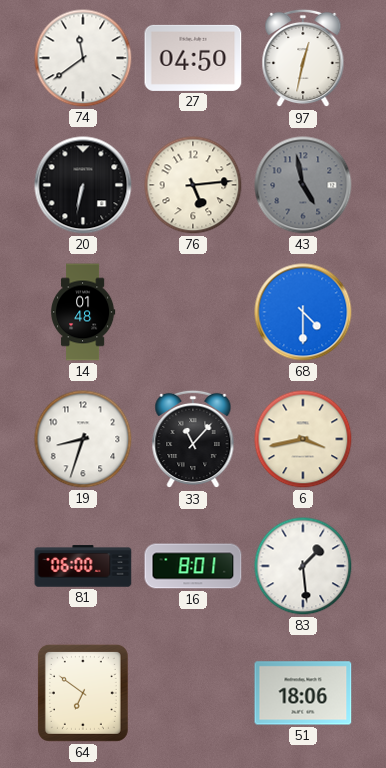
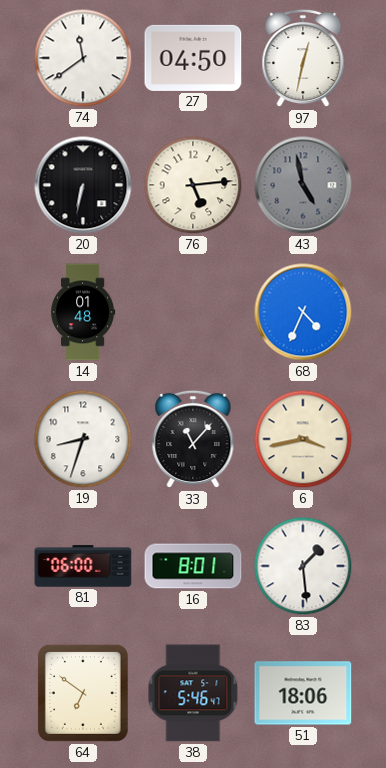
68: 4:30 -> 4:34 (303, 312)
38: none -> 5:46 (193, 693)
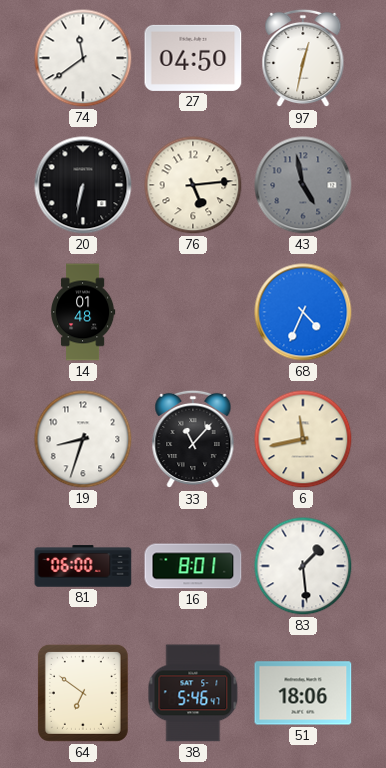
6: 3:43 -> 11:43 (303, 439)
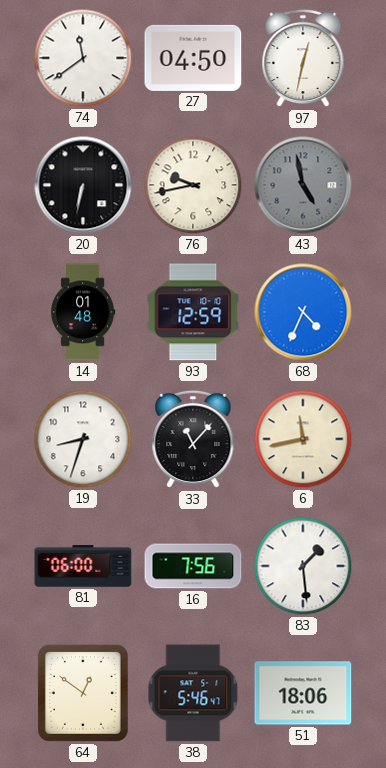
76: 5:14 -> 9:43 (193, 185)
93: none -> 12:59 (193, 312)
16: 8:01 -> 7:56 (193, 566)
64: 6:51 -> 12:51 (83, 693)
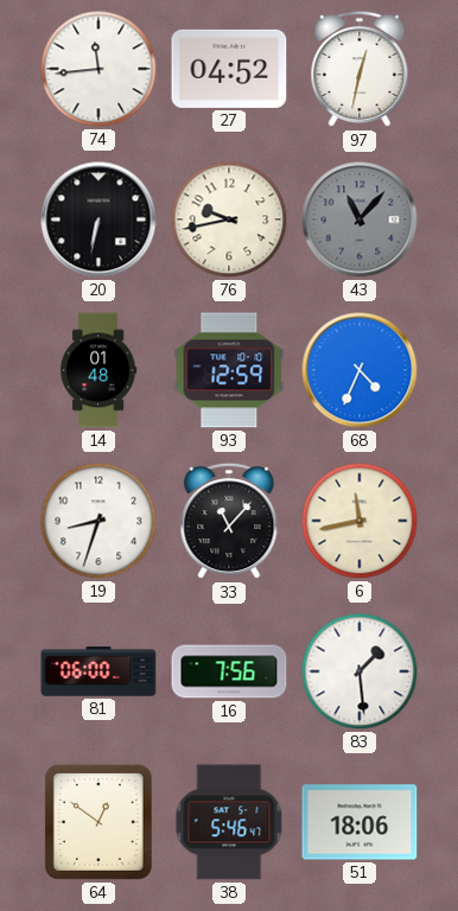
74: 11:39 -> 11:44 (98, 69)
27: 04:50 -> 04:52 (229, 69)
43: 4:58 -> 11:07 (360, 219)
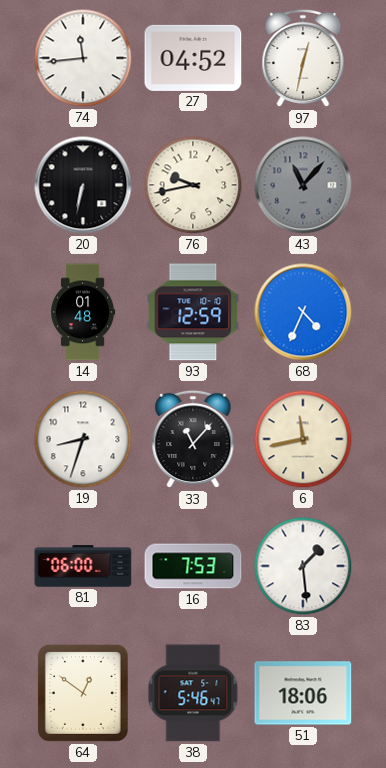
16: 7:56 -> 7:53 (193, 566)
